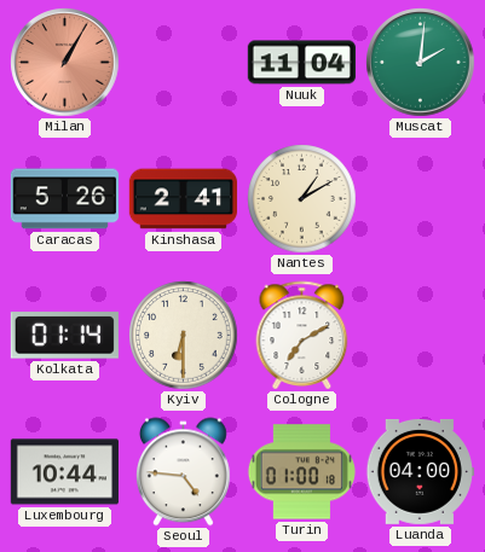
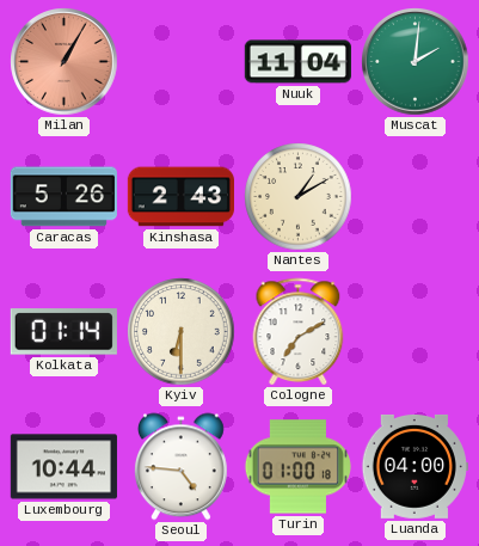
Kinshasa: 2:41 -> 2:43 (180, 197)
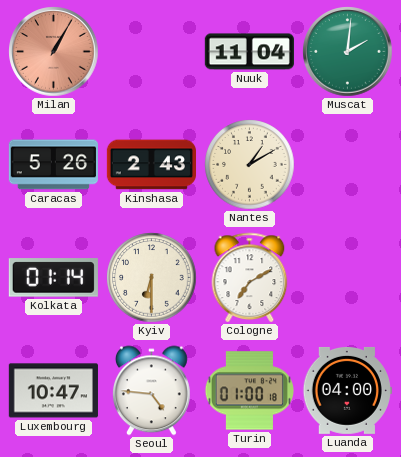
Luxembourg: 10:44 -> 10:47 (53, 391)
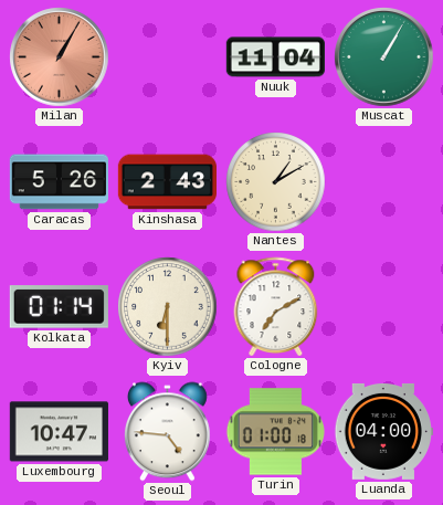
Muscat: 2:01 -> 1:05 (384, 57)
